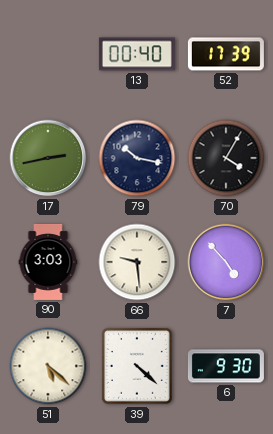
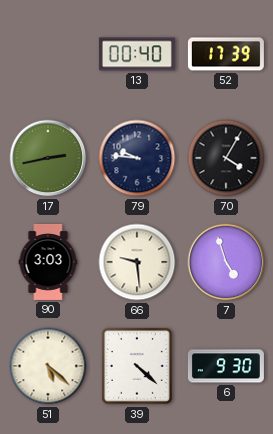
79: 10:17 -> 9:46 (137, 158)
7: 4:53 -> 4:57 (226, 262)
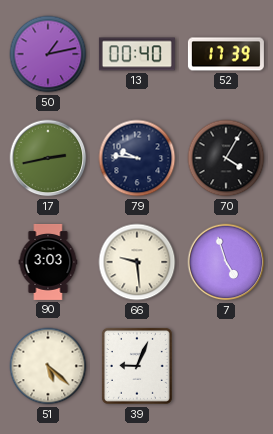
50: none -> 1:13 (48, 54)
39: 4:22 -> 9:04 (137, 366)
6: 9:30 -> none (226, 366)
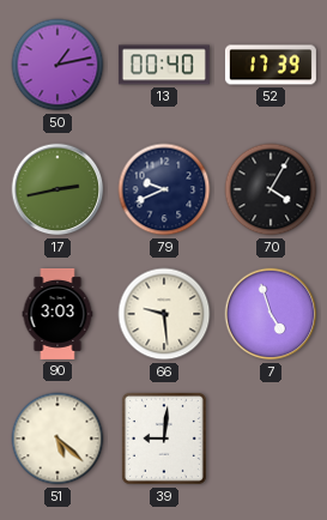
79: 9:46 -> 9:41 (164, 189)
39: 9:04 -> 9:01 (164, 439)
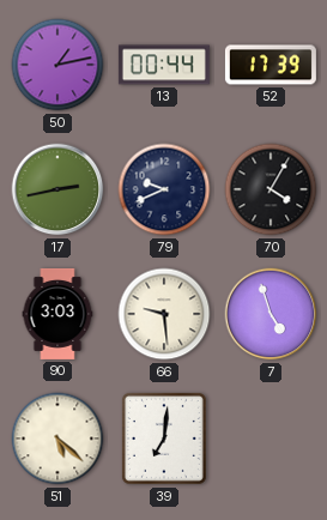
13: 00:40 -> 00:44 (164, 65)
39: 9:01 -> 7:01 (164, 439)
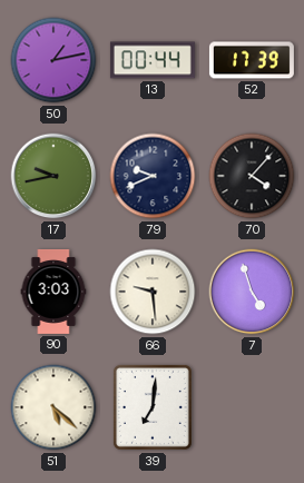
17: 2:43 -> 9:43 (53, 176)
70: 4:05 -> 4:07 (252, 176)
